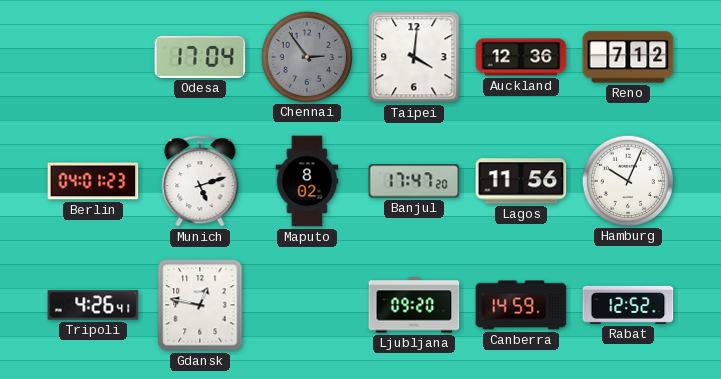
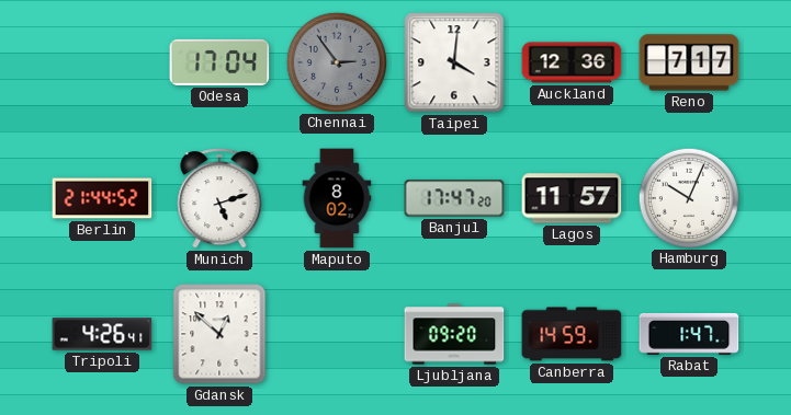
Reno: 7:12 -> 7:17 (689, 62)
Berlin: 04:01 -> 21:44 (102, 198)
Lagos: 11:56 -> 11:57 (572, 198)
Gdansk: 12:47 -> 12:52 (219, 334)
Rabat: 12:52 -> 1:47 (689, 334)
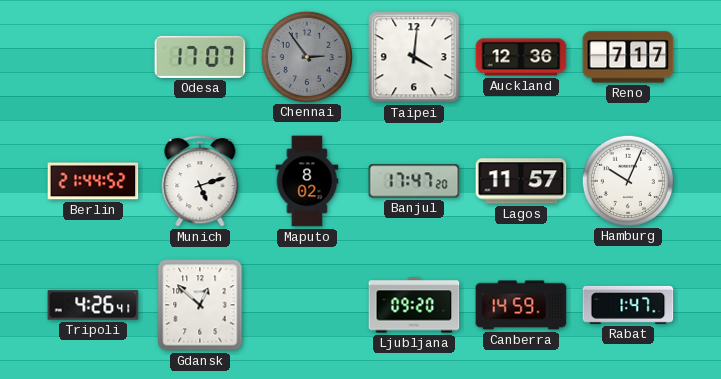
Odesa: 17:04 -> 17:07 (200, 57)
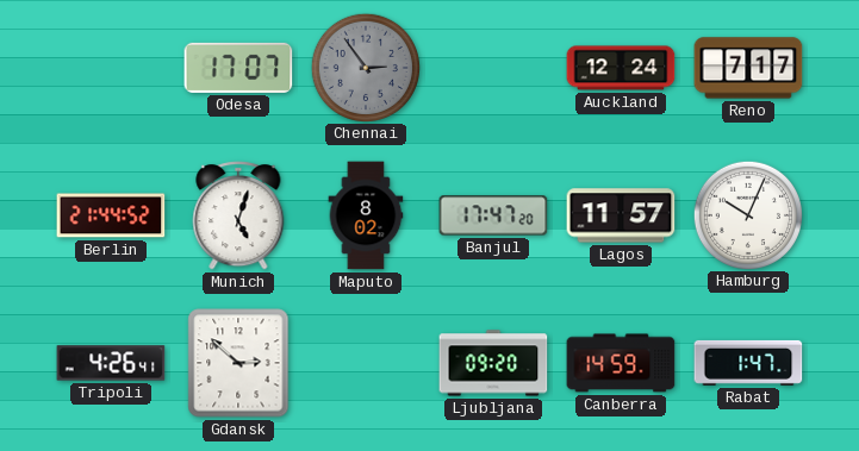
Taipei: 4:01 -> none (414, 57)
Auckland: 12:36 -> 12:24 (621, 68)
Munich: 5:12 -> 5:03 (238, 217)
Gdansk: 12:52 -> 2:52 (238, 363)
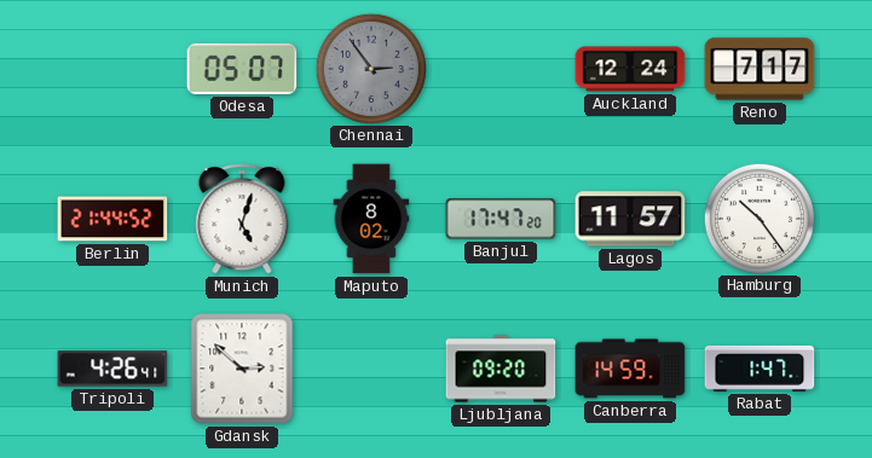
Odesa: 17:07 -> 05:07 (242, 69)
Hamburg: 10:04 -> 10:24 (758, 218)
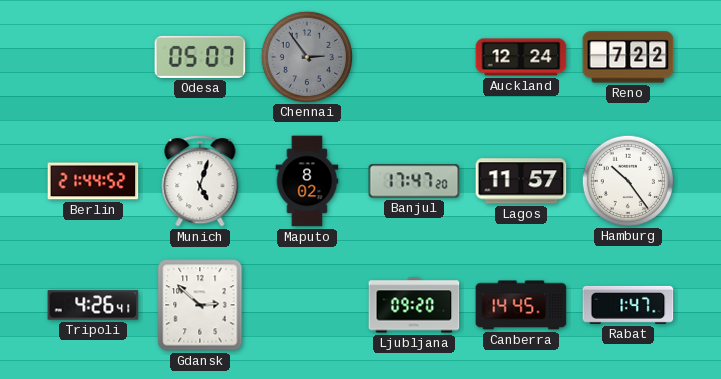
Reno: 7:17 -> 7:22 (628, 57)
Canberra: 14:59 -> 14:45 (521, 305)
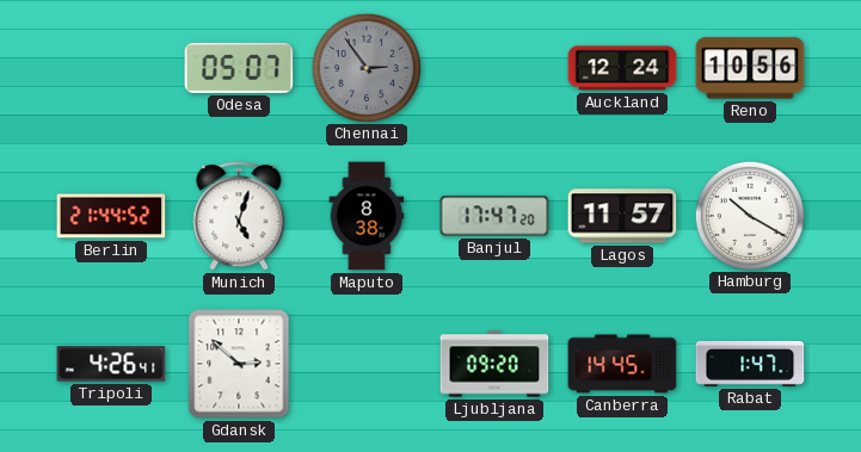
Reno: 7:22 -> 10:56 (750, 68)
Maputo: 8:02 -> 8:38 (367, 216)
Hamburg: 10:24 -> 10:20 (749, 215)
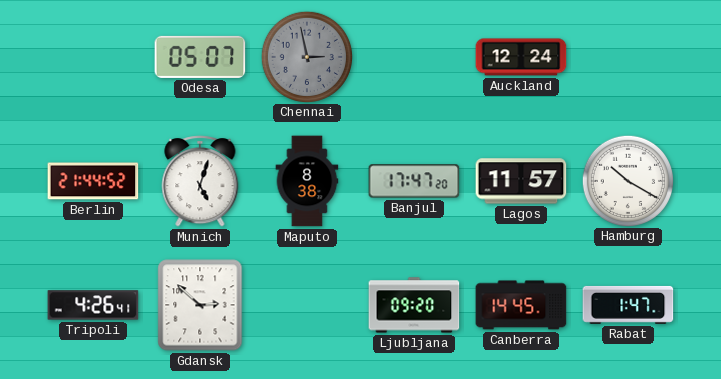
Chennai: 2:54 -> 2:58 (306, 56)
Reno: 10:56 -> none (750, 68)
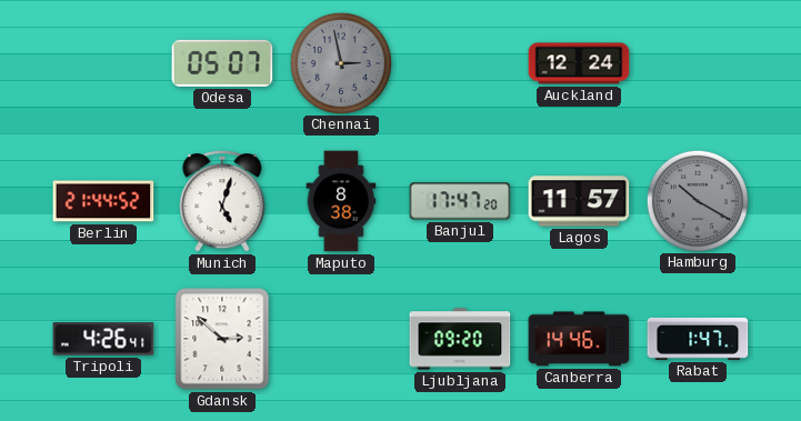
Hamburg dial: white -> grey (697, 200)
Canberra: 14:45 -> 14:46 (579, 339)
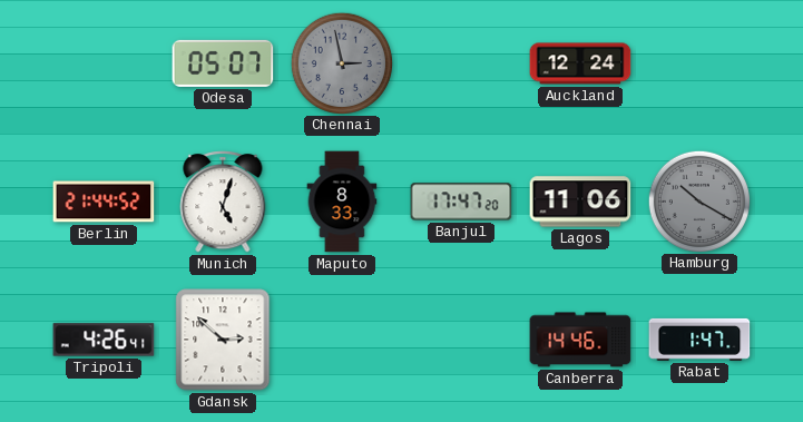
Maputo: 8:38 -> 8:33 (342, 202)
Lagos: 11:57 -> 11:06 (580, 202)
Ljubljana: 09:20 -> none (460, 339)
